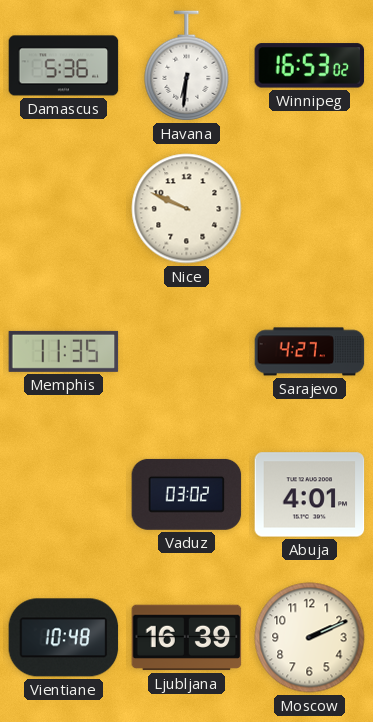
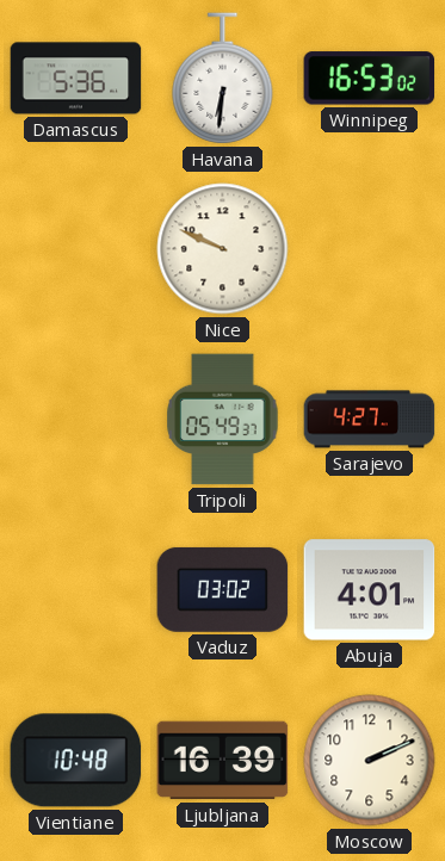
Memphis: 11:35 -> none (64, 351)
Tripoli: none -> 05:49 (223, 420)
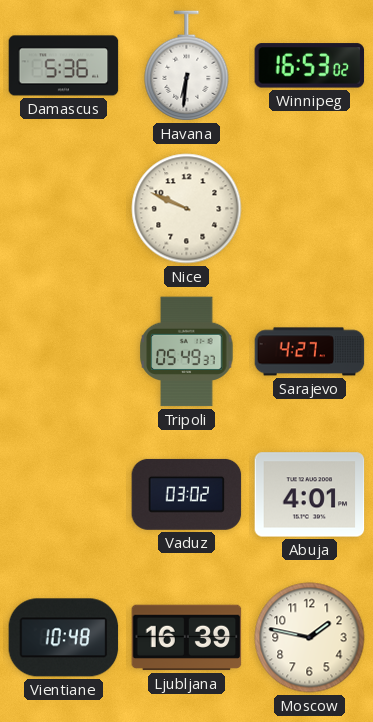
Moscow: 2:11 -> 1:47 (310, 638)
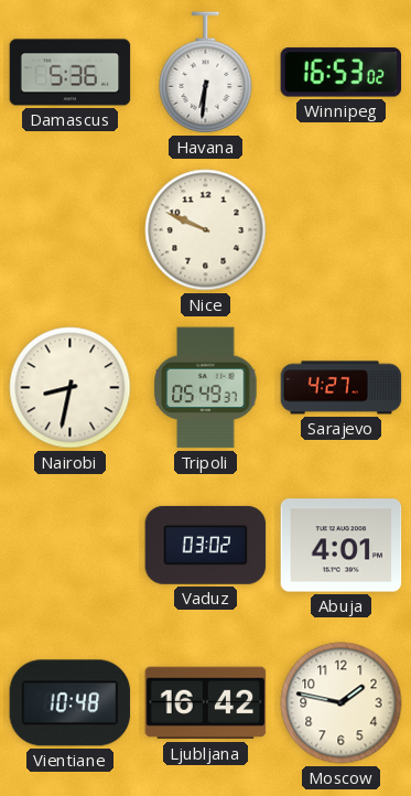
Nairobi: none -> 8:32 (71, 388)
Ljubljana: 16:39 -> 16:42 (206, 703)
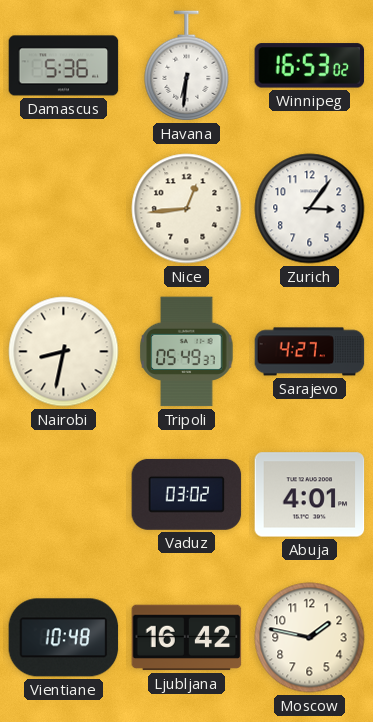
Nice: 9:49 -> 12:44 (187, 209)
Zurich: none -> 3:06 (310, 209)
